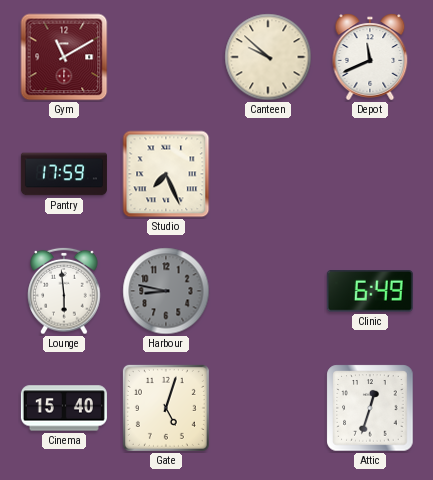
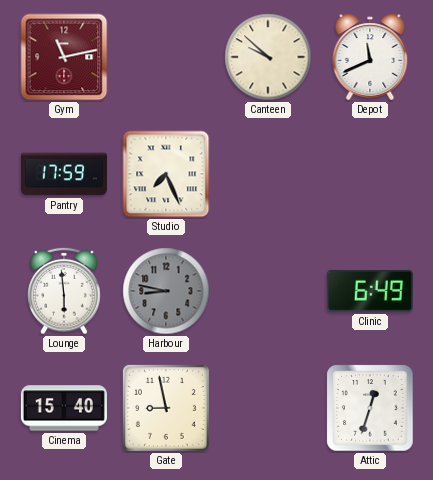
Gym: 11:10 -> 11:13 (64, 57)
Gate: 5:03 -> 8:58 (166, 408)
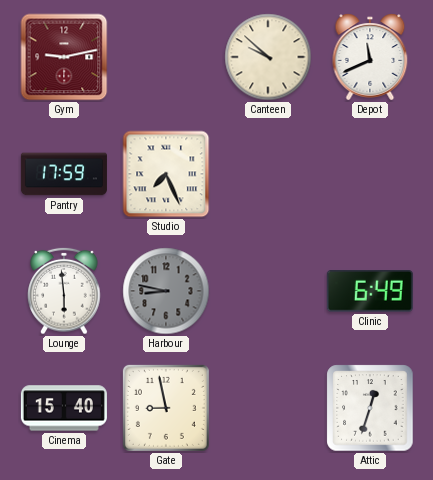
Gym: 11:13 -> 9:13 (64, 57)
